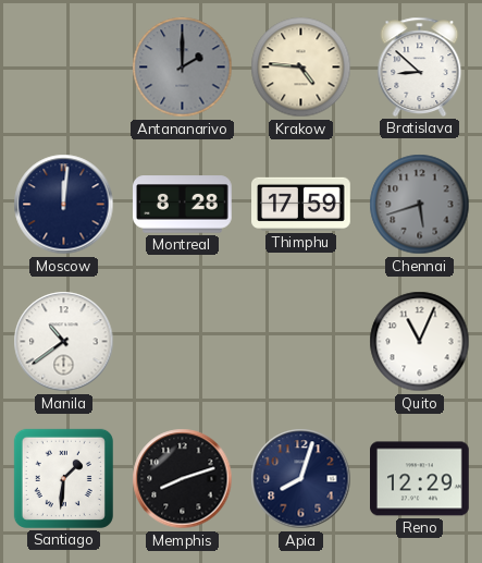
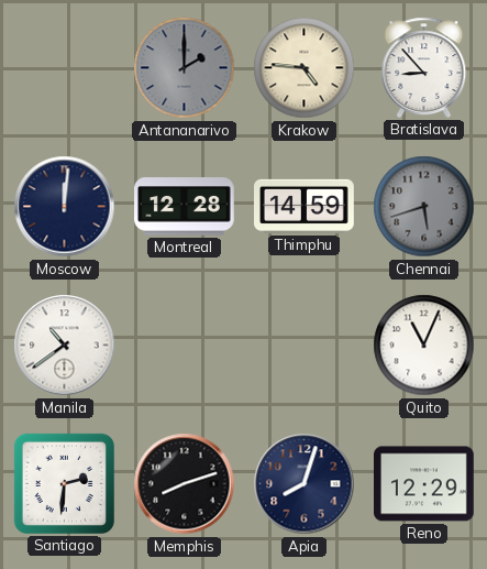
Bratislava: 8:52 -> 8:53 (424, 67)
Montreal: 8:28 -> 12:28 (185, 207)
Thimphu: 17:59 -> 14:59 (305, 206)
Santiago: 1:31 -> 2:31 (64, 483)
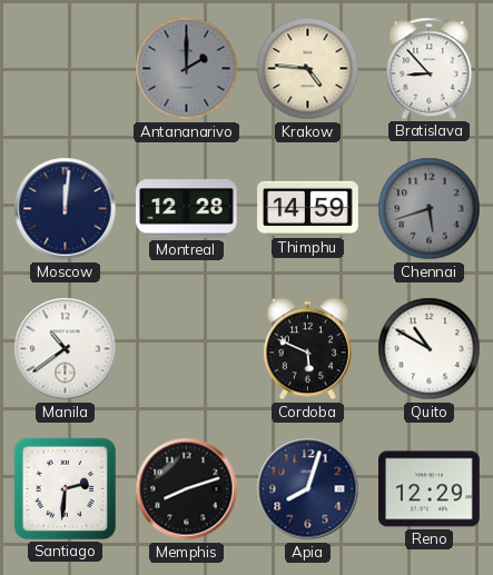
Cordoba: none -> 5:49 (307, 349)
Quito: 11:04 -> 10:50 (430, 349)
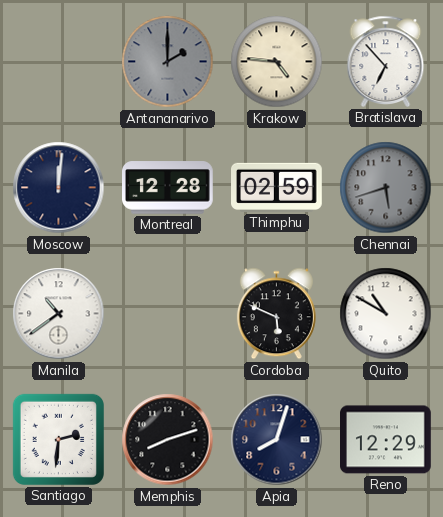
Bratislava: 8:53 -> 6:53 (386, 61)
Thimphu: 14:59 -> 02:59 (277, 187)
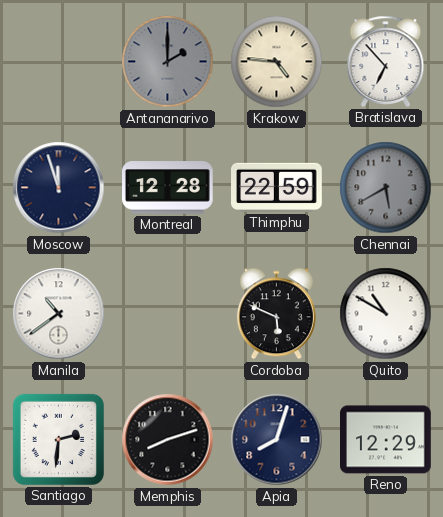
Moscow: 12:01 -> 11:57 (59, 188)
Thimphu: 02:59 -> 22:59 (277, 187)
Chennai: 5:42 -> 5:40 (386, 188)
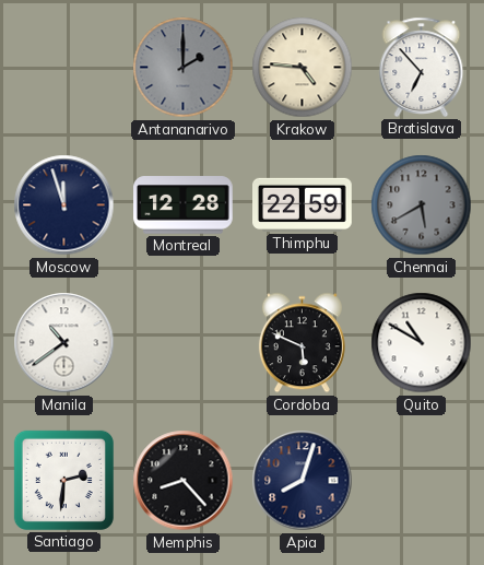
Memphis: 8:12 -> 8:23 (184, 481)
Reno: 12:29 -> none (386, 440)
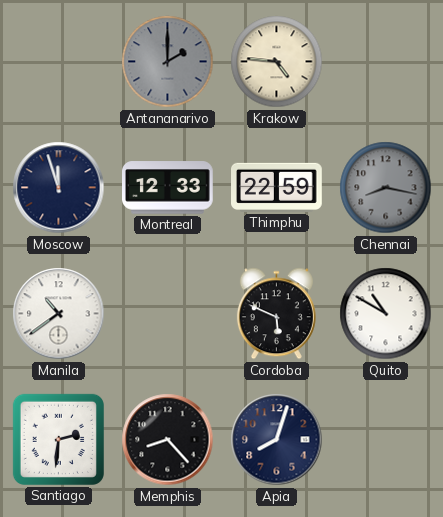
Bratislava: 6:53 -> none (422, 67)
Montreal: 12:28 -> 12:33 (168, 188)
Chennai: 5:40 -> 8:17 (386, 188)
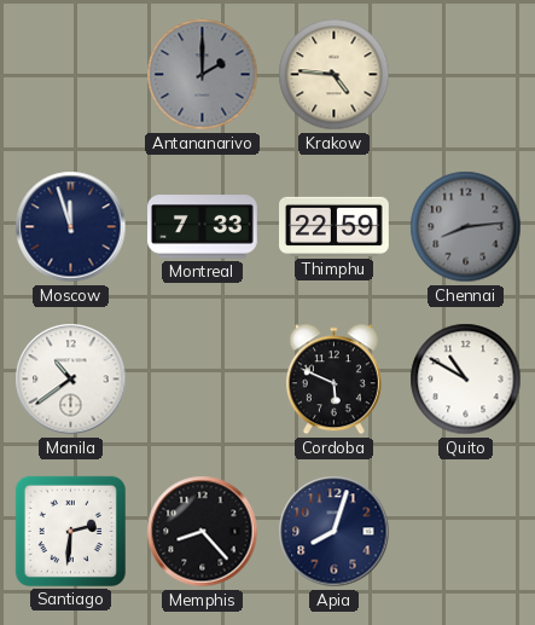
Montreal: 12:33 -> 7:33 (203, 227)
Chennai: 8:17 -> 8:14 (466, 227)
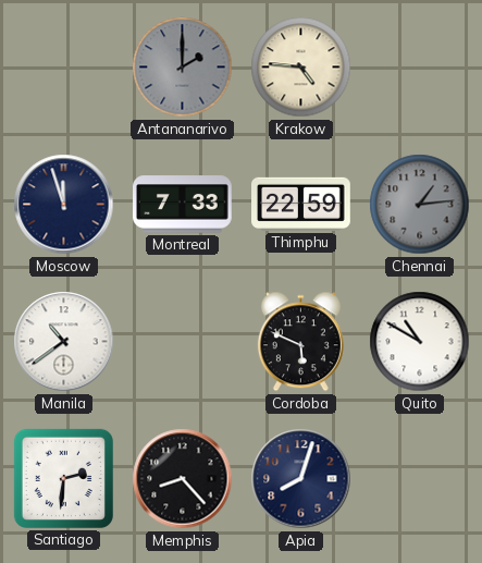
Chennai: 8:14 -> 1:14 (420, 205)
